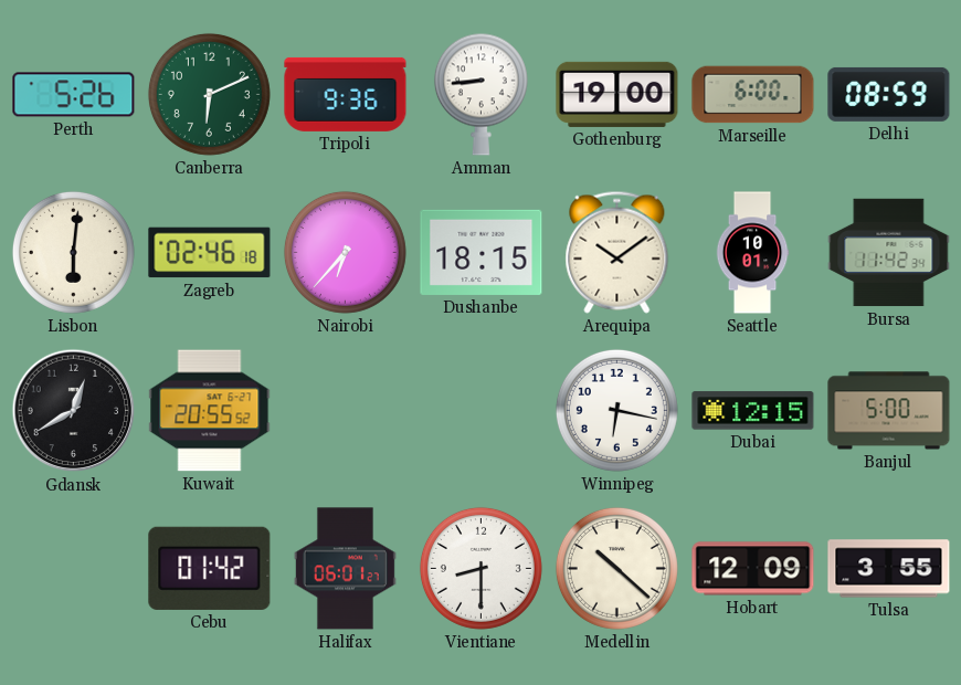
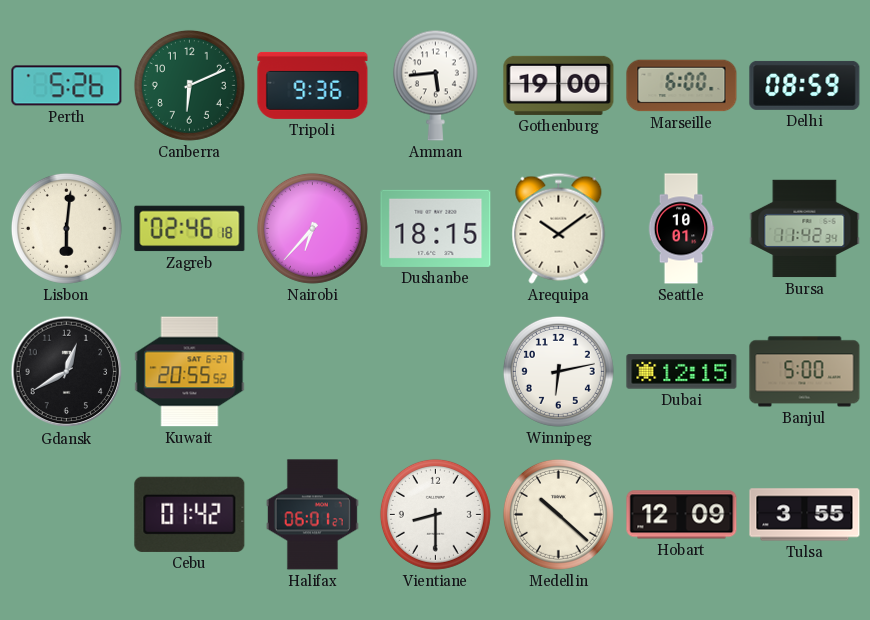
Amman: 8:44 -> 5:44 (435, 85)
Winnipeg: 6:17 -> 6:13 (558, 371)
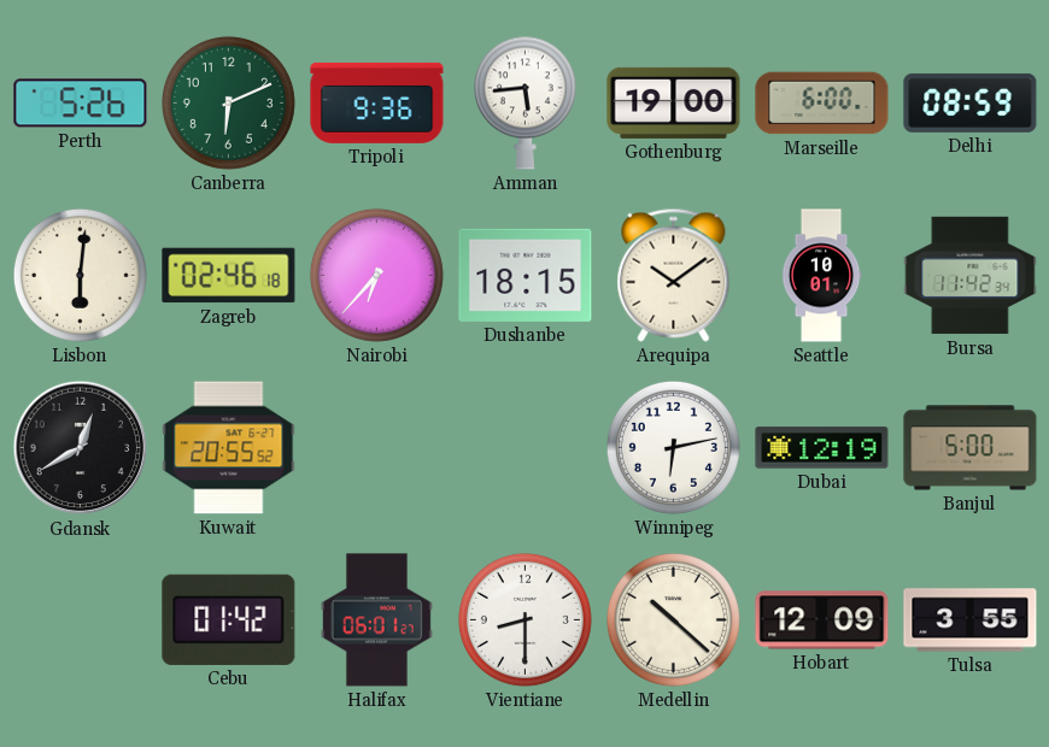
Dubai: 12:15 -> 12:19 (822, 448)
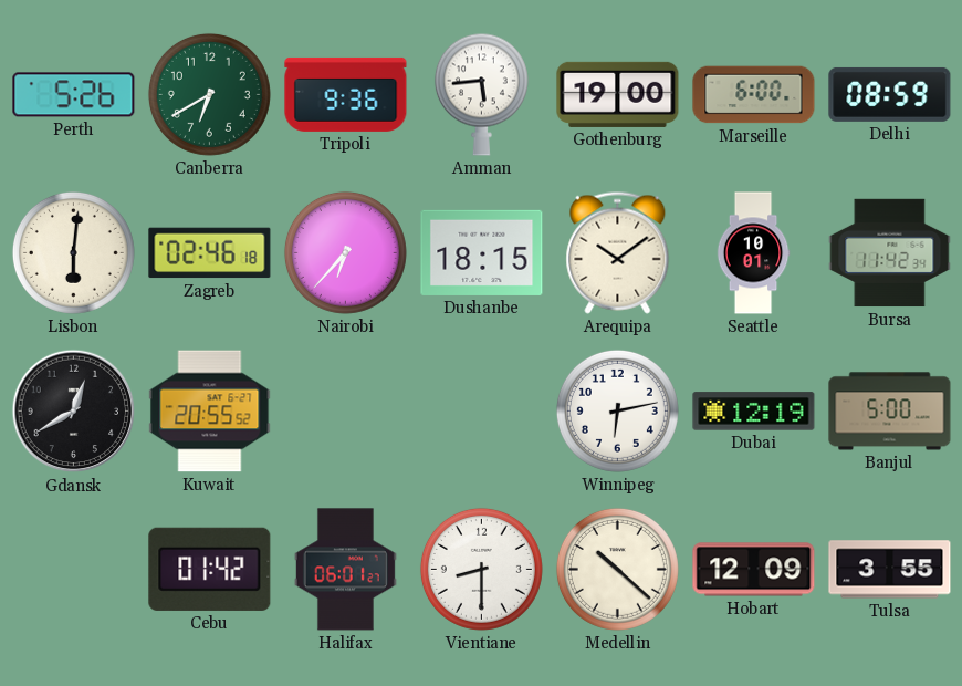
Canberra: 6:11 -> 6:40 (209, 94)
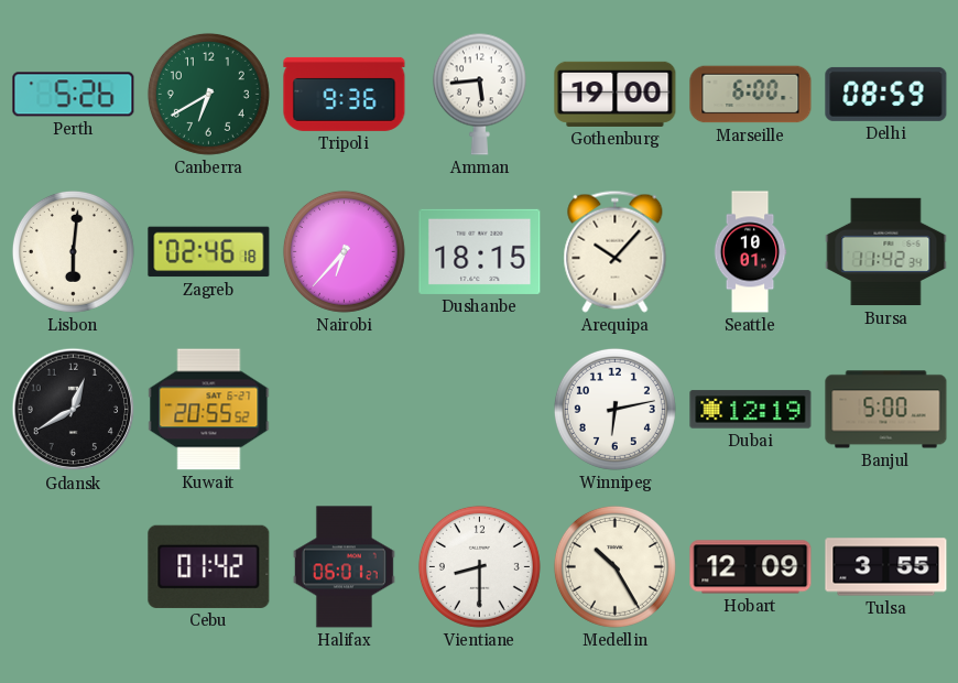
Arequipa: 10:09 -> 10:07 (616, 251)
Medellin: 10:22 -> 10:25 (614, 566)
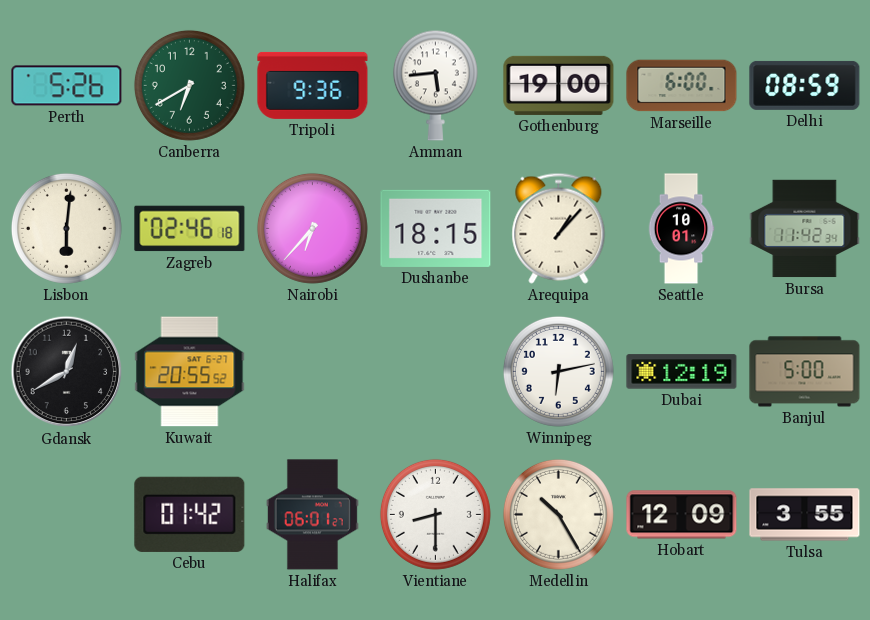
Arequipa: 10:07 -> 1:07 (559, 228)
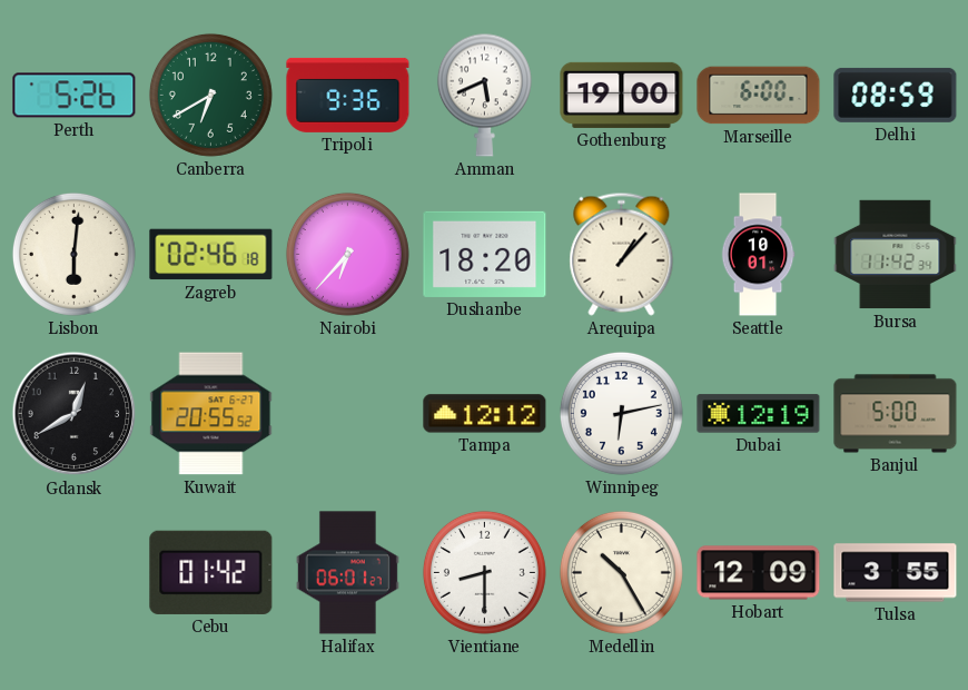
Amman: 5:44 -> 5:41 (484, 95)
Dushanbe: 18:15 -> 18:20 (485, 254)
Tampa: none -> 12:12 (485, 414)
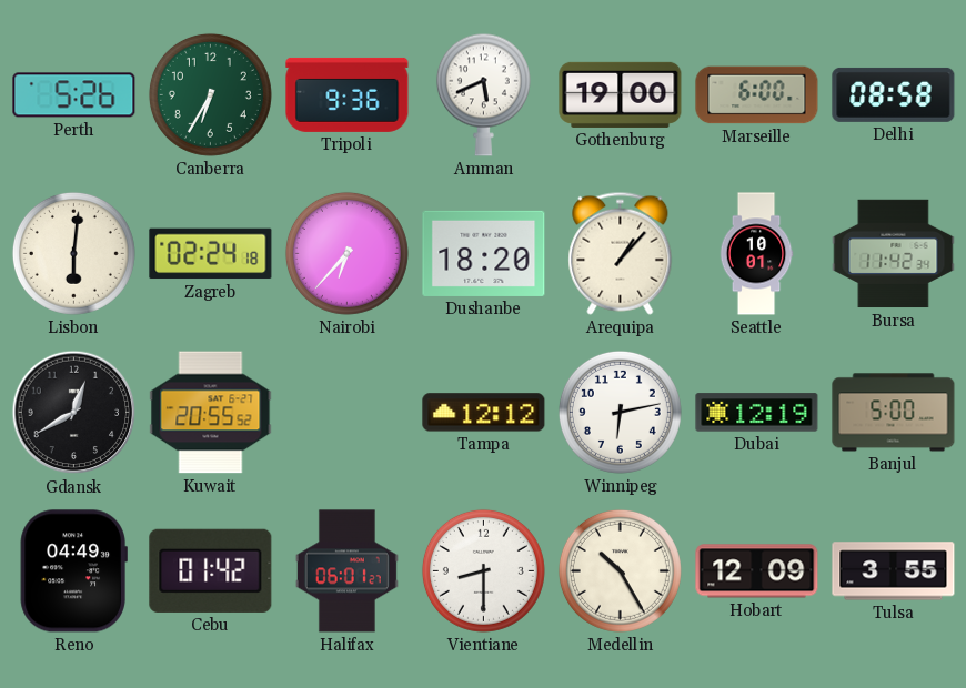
Canberra: 6:40 -> 6:35 (210, 94)
Delhi: 08:59 -> 08:58 (894, 94)
Zagreb: 02:46 -> 02:24 (211, 254)
Reno: none -> 04:49 (73, 571)
